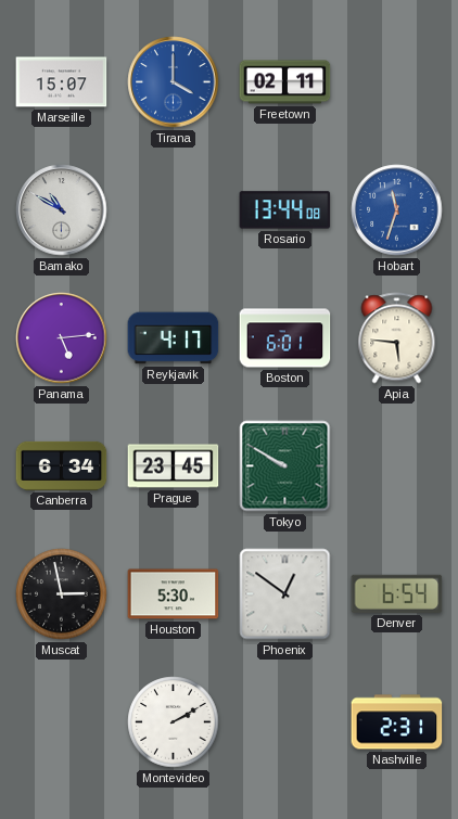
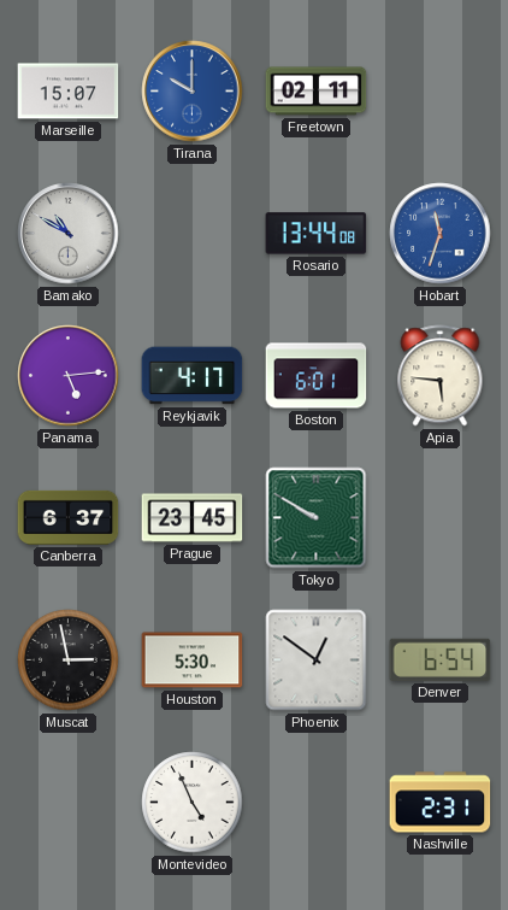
Tirana: 4:00 -> 10:00 (193, 92)
Canberra: 6:34 -> 6:37 (69, 517)
Montevideo: 2:10 -> 4:56 (193, 803)
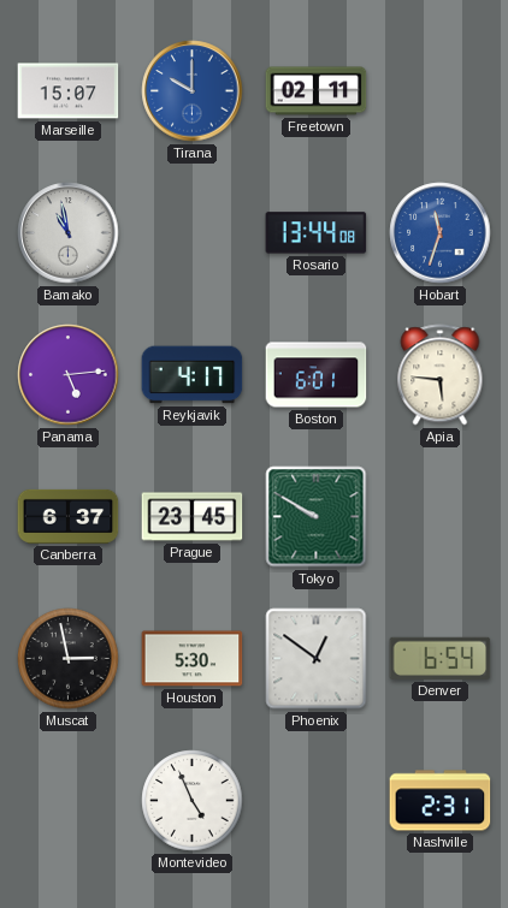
Bamako: 10:50 -> 10:58 (69, 233)
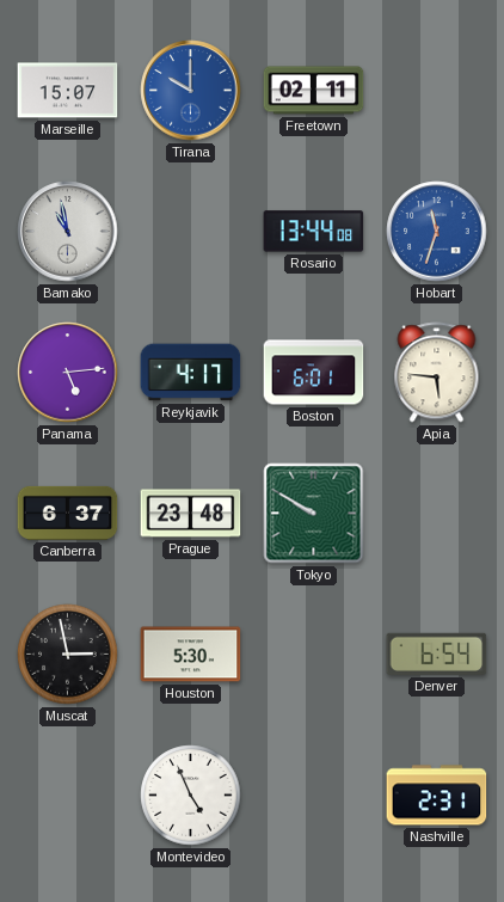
Prague: 23:45 -> 23:48 (191, 514)
Phoenix: 12:51 -> none (317, 659)
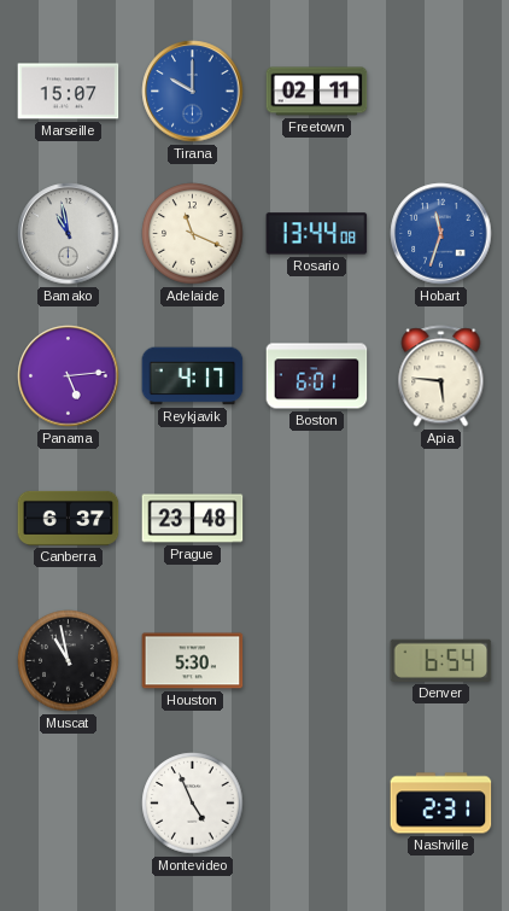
Adelaide: none -> 11:19 (193, 234)
Tokyo: 9:50 -> none (314, 514)
Muscat: 2:58 -> 10:58 (69, 661)
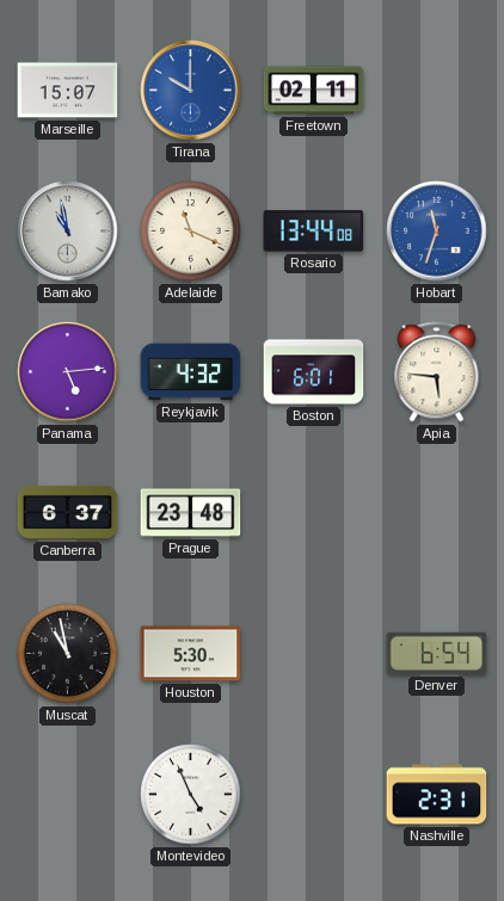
Reykjavik: 4:17 -> 4:32 (191, 372)
